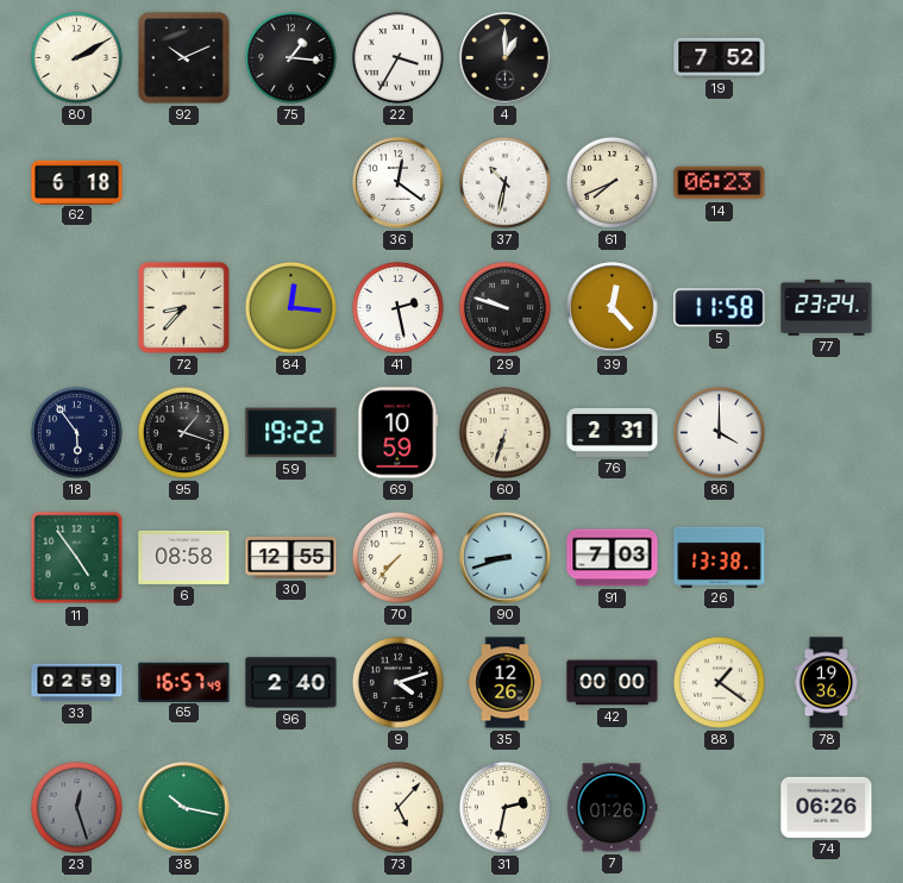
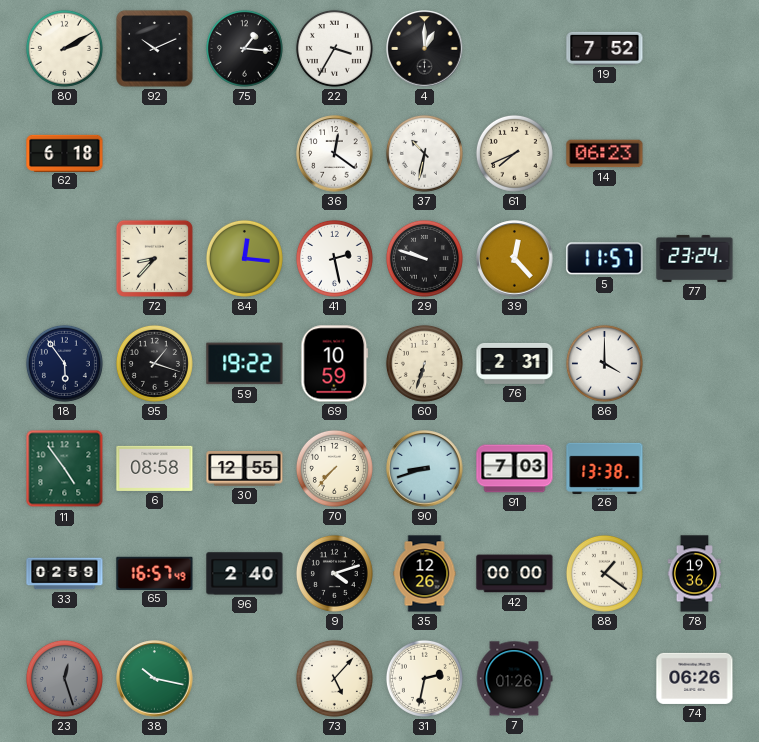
5: 11:58 -> 11:57 (605, 259)
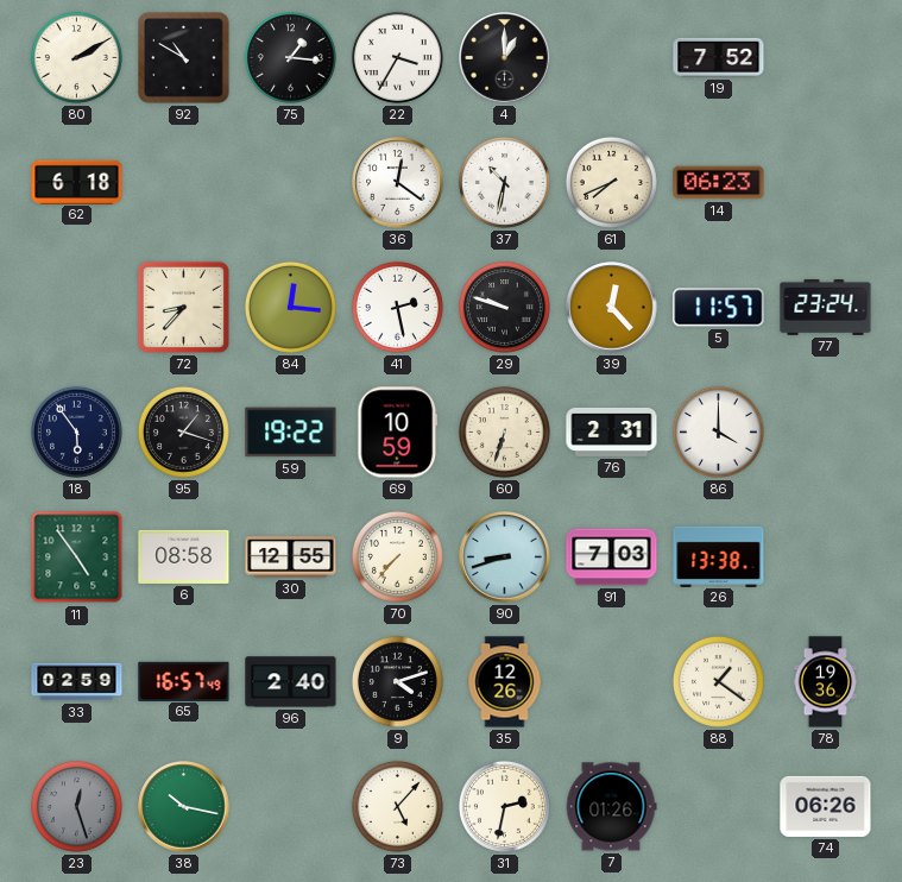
92: 10:11 -> 10:50 (184, 58)
42: 00:00 -> none (515, 574)
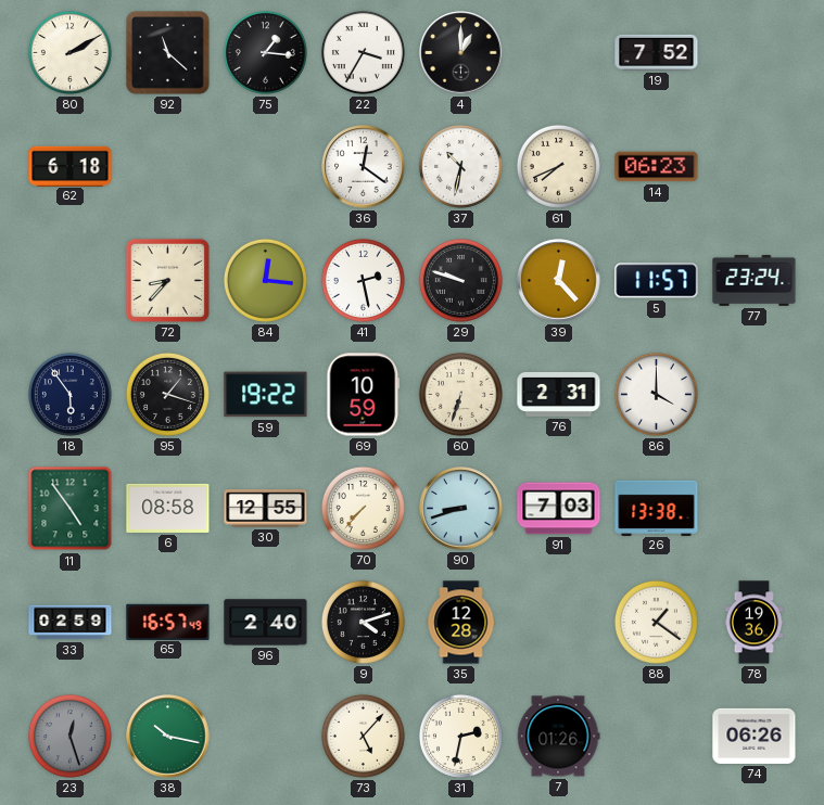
92: 10:50 -> 11:22 (168, 53)
35: 12:26 -> 12:28 (461, 623)
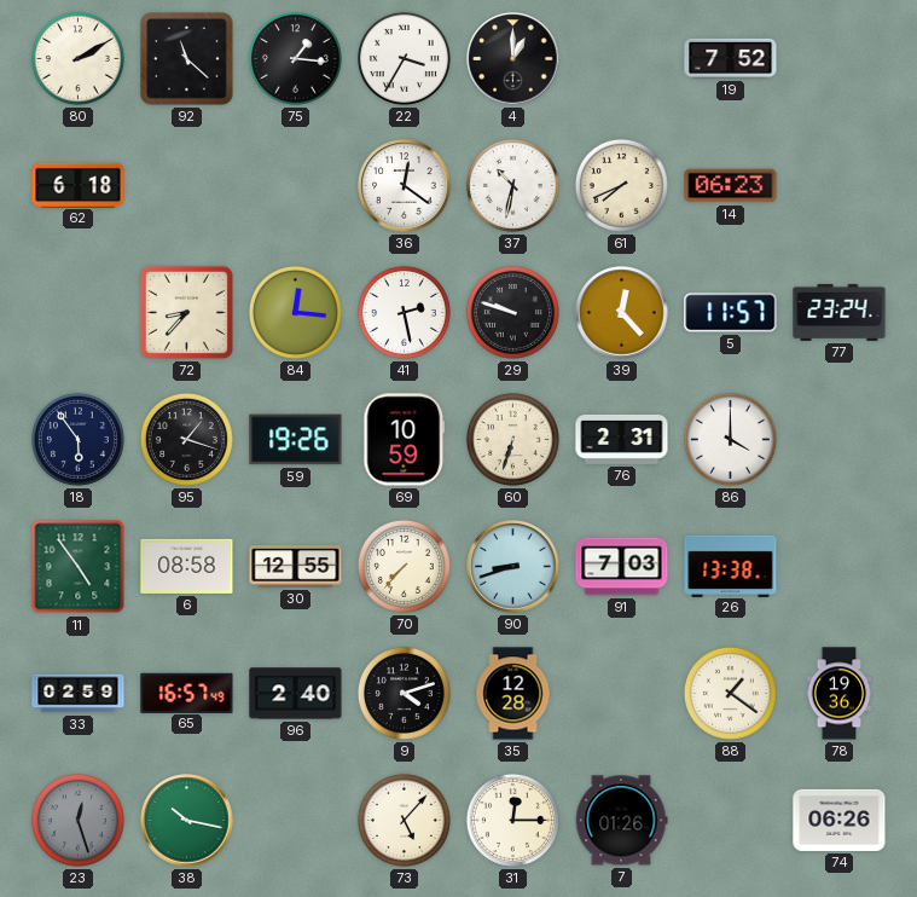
59: 19:22 -> 19:26 (296, 440)
31: 2:32 -> 12:15 (512, 820)
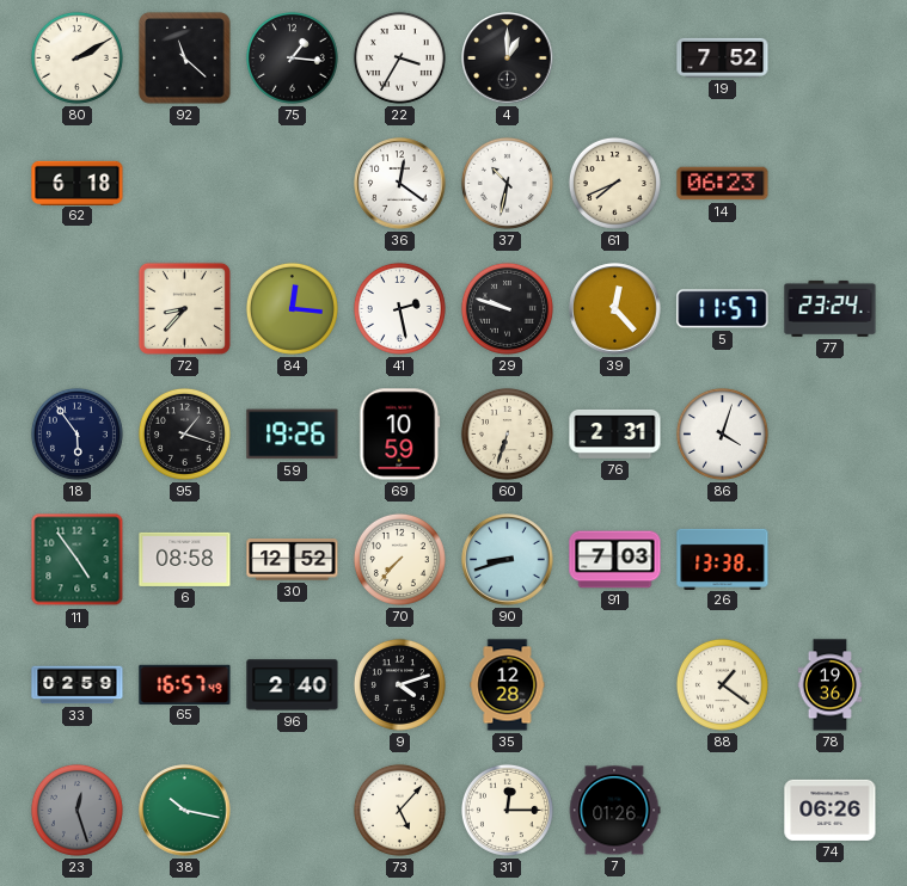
86: 4:00 -> 4:03 (722, 433)
30: 12:55 -> 12:52 (293, 560)
